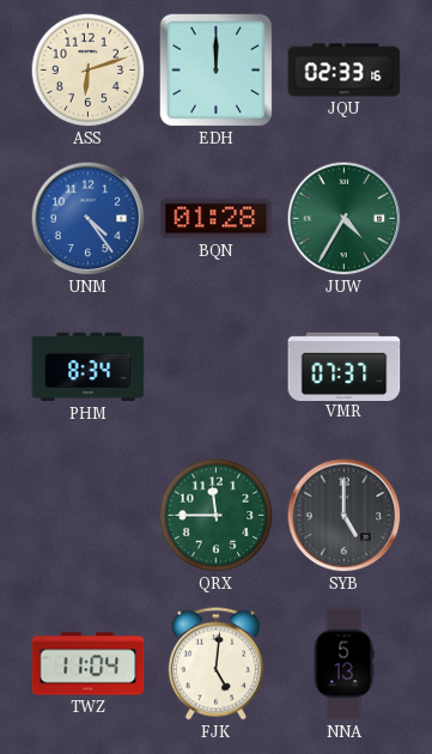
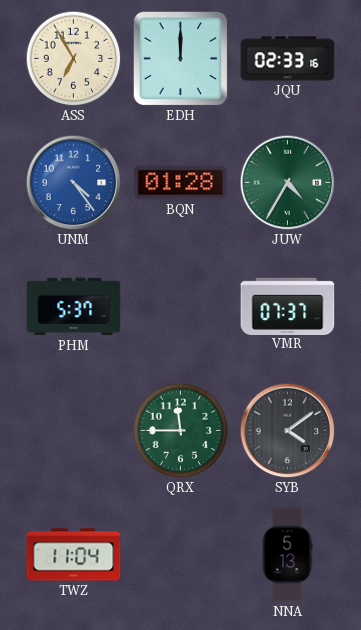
ASS: 6:12 -> 6:55 (74, 59)
PHM: 8:34 -> 5:37 (74, 307)
SYB: 5:00 -> 4:09 (288, 431)
FJK: 5:01 -> none (215, 664)
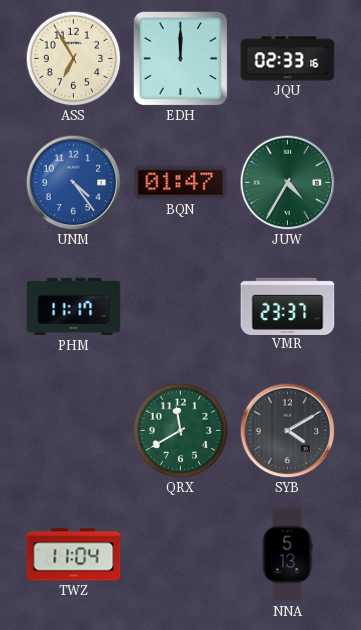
BQN: 01:28 -> 01:47 (181, 183)
PHM: 5:37 -> 11:17 (74, 307)
VMR: 07:37 -> 23:37 (288, 306)
QRX: 11:45 -> 11:40 (181, 431)
SYB: 4:09 -> 4:10 (288, 431)
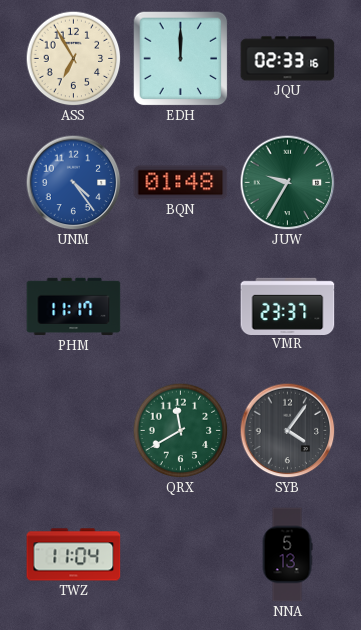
BQN: 01:47 -> 01:48 (181, 183)
JUW: 4:35 -> 9:35 (288, 183)
SYB: 4:10 -> 4:06 (288, 431)
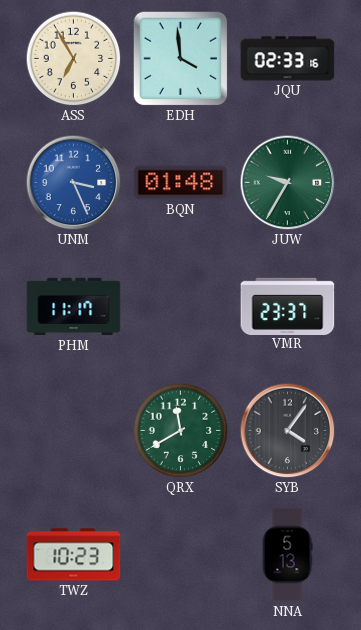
EDH: 12:00 -> 3:59 (181, 59)
UNM: 4:24 -> 3:26 (74, 183)
TWZ: 11:04 -> 10:23 (74, 555)
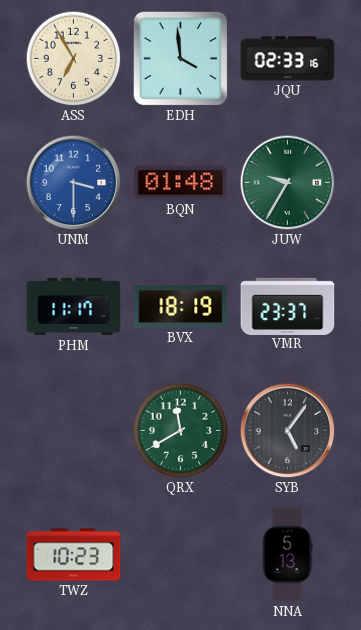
UNM: 3:26 -> 3:30 (74, 183)
BVX: none -> 18:19 (181, 307)
SYB: 4:06 -> 5:06 (288, 431)
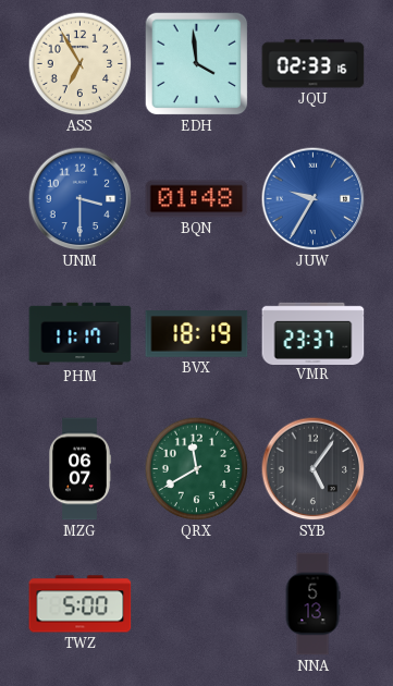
JUW dial: green -> blue (314, 199)
MZG: none -> 06:07 (79, 469)
TWZ: 10:23 -> 5:00 (81, 604)
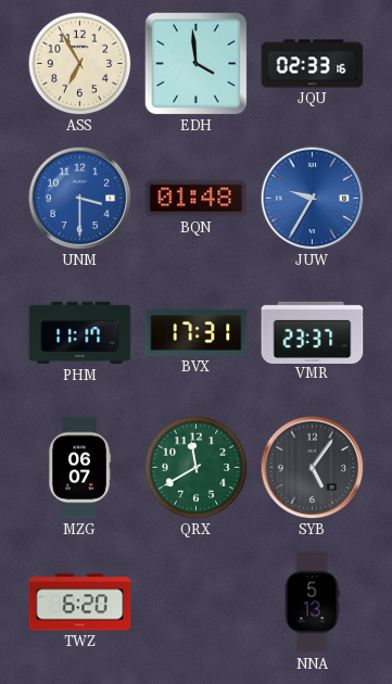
BVX: 18:19 -> 17:31 (197, 333)
TWZ: 5:00 -> 6:20 (80, 603)
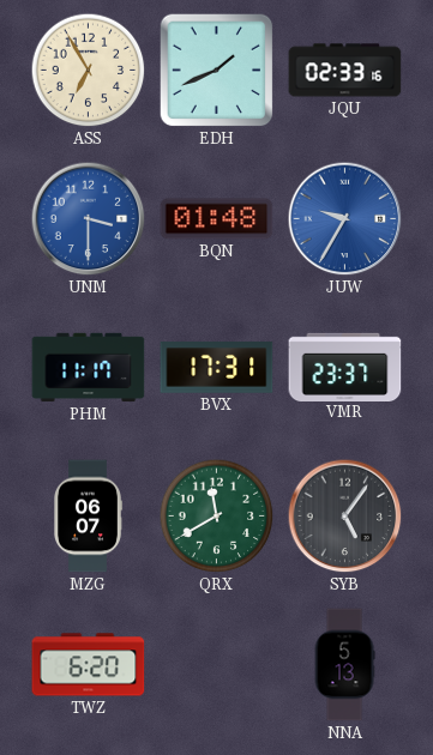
EDH: 3:59 -> 1:41 (217, 71)
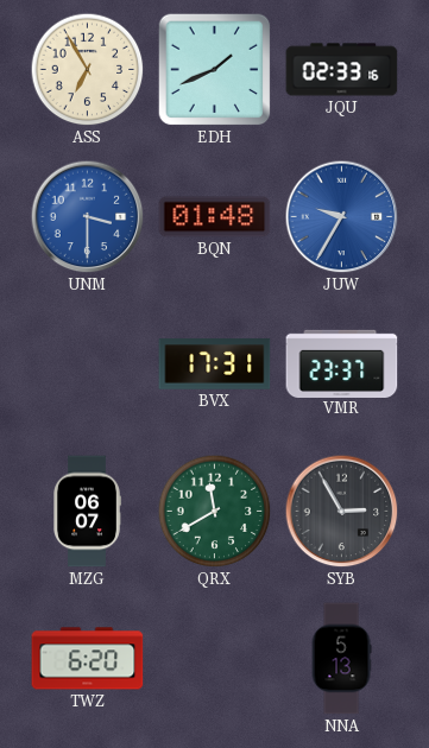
PHM: 11:17 -> none (89, 368)
SYB: 5:06 -> 2:55 (342, 512)
